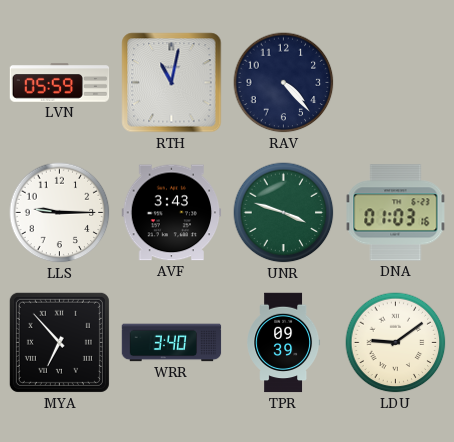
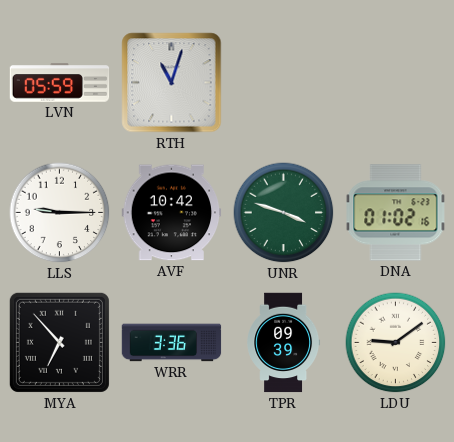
RTH: 11:02 -> 11:03 (172, 83)
RAV: 4:23 -> none (284, 83)
AVF: 3:43 -> 10:42 (172, 213)
DNA: 01:03 -> 01:02 (396, 213)
WRR: 3:40 -> 3:36 (172, 343)
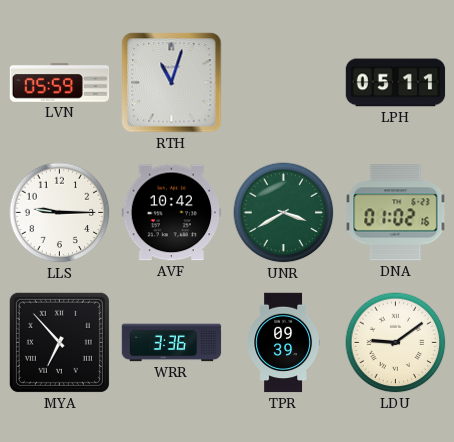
LPH: none -> 05:11 (396, 83)
UNR: 3:48 -> 3:40 (284, 213)
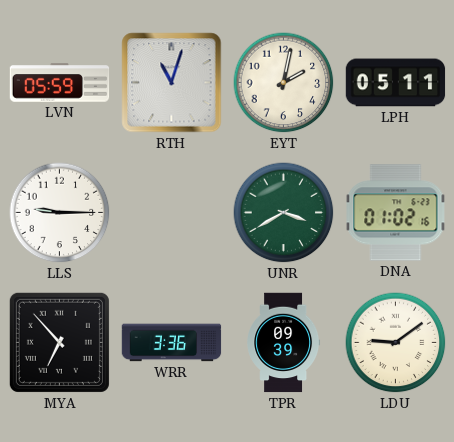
EYT: none -> 2:02 (284, 83)
AVF: 10:42 -> none (172, 213)
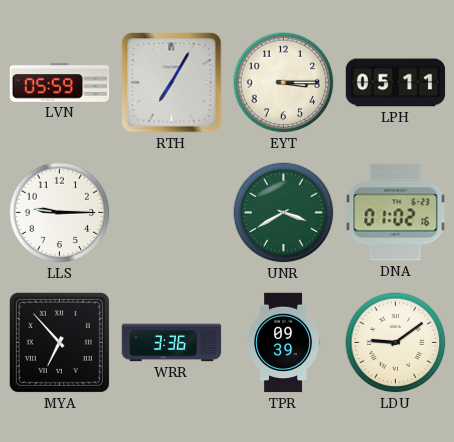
RTH: 11:03 -> 7:05 (172, 83)
EYT: 2:02 -> 3:15 (284, 83)
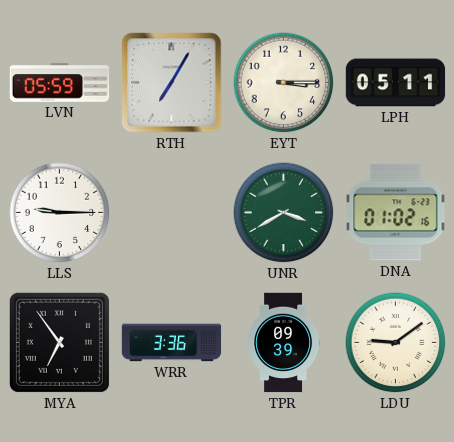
MYA: 6:53 -> 6:54 (59, 342)
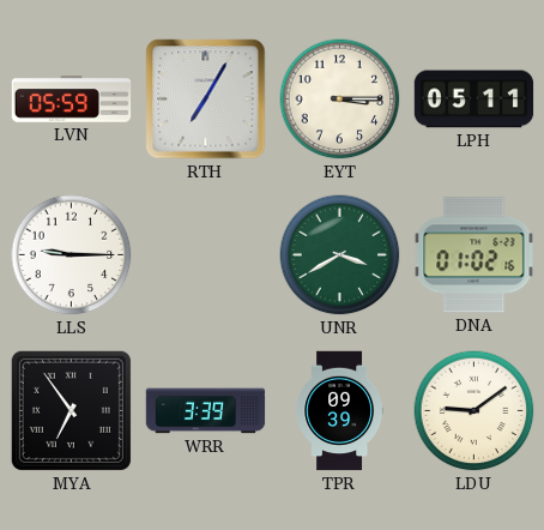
WRR: 3:36 -> 3:39 (206, 411)
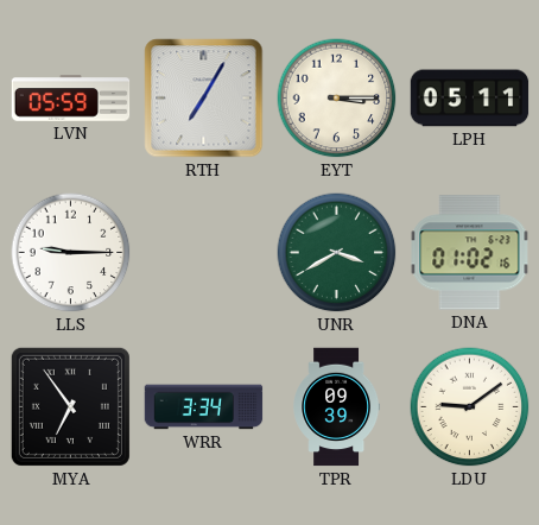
WRR: 3:39 -> 3:34 (204, 407)
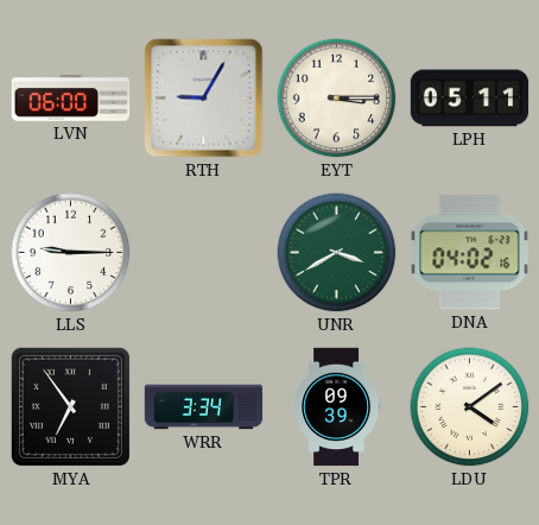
LVN: 05:59 -> 06:00 (71, 99)
RTH: 7:05 -> 9:05 (204, 99)
DNA: 01:02 -> 04:02 (470, 253)
LDU: 9:09 -> 4:09 (470, 407)
